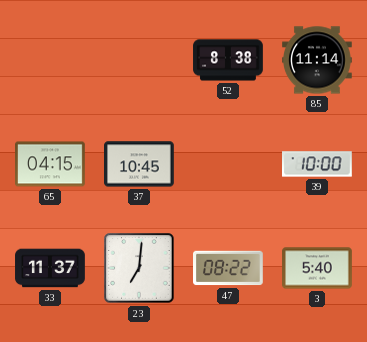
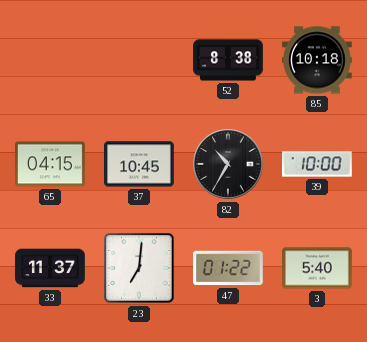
85: 11:14 -> 10:18 (317, 60)
82: none -> 10:35 (228, 164)
47: 08:22 -> 01:22 (229, 268)
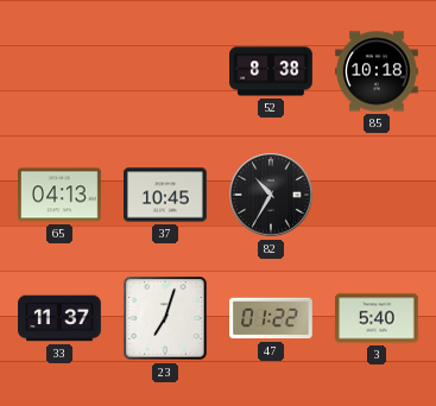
65: 04:15 -> 04:13 (61, 195)
39: 10:00 -> none (318, 164)
23: 7:01 -> 7:03 (165, 318)
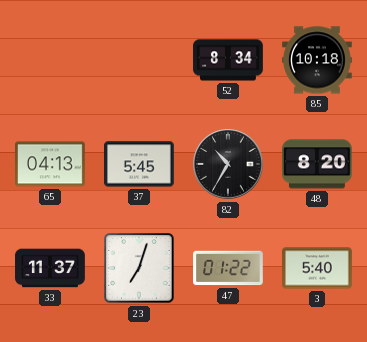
52: 8:38 -> 8:34 (228, 60)
37: 10:45 -> 5:45 (139, 164)
48: none -> 8:20 (318, 164)
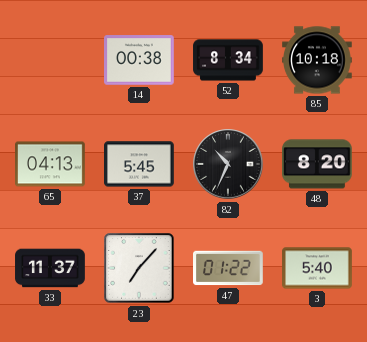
14: none -> 00:38 (140, 60)
82: 10:35 -> 10:34 (228, 164)
23: 7:03 -> 7:07 (139, 268)
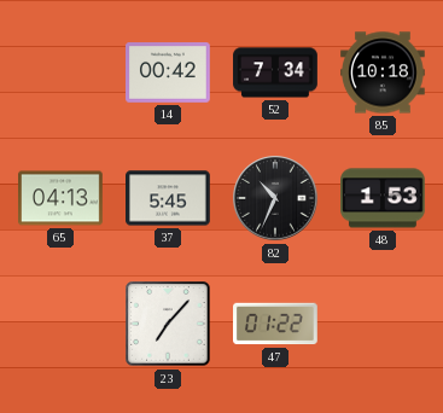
14: 00:38 -> 00:42 (169, 72)
52: 8:34 -> 7:34 (275, 72)
48: 8:20 -> 1:53 (384, 198)
33: 11:37 -> none (50, 268)
3: 5:40 -> none (317, 268)
